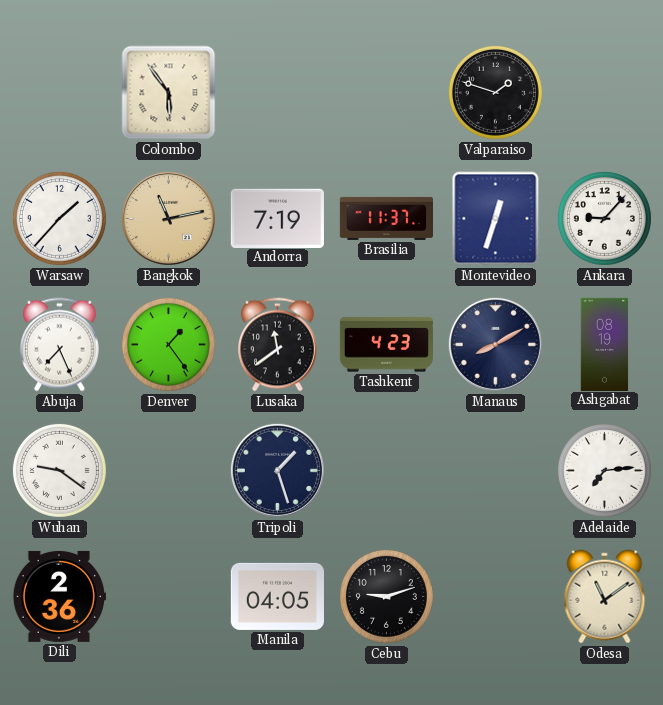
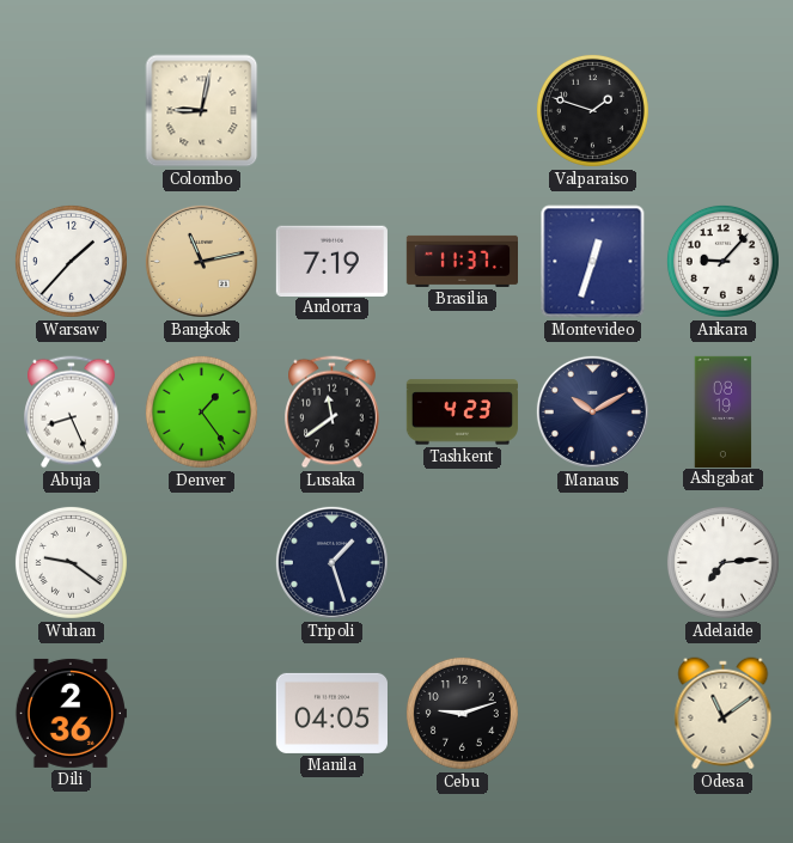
Colombo: 5:54 -> 9:02 (202, 111)
Abuja: 7:26 -> 8:26 (72, 413)
Manaus: 8:10 -> 10:10 (592, 411)
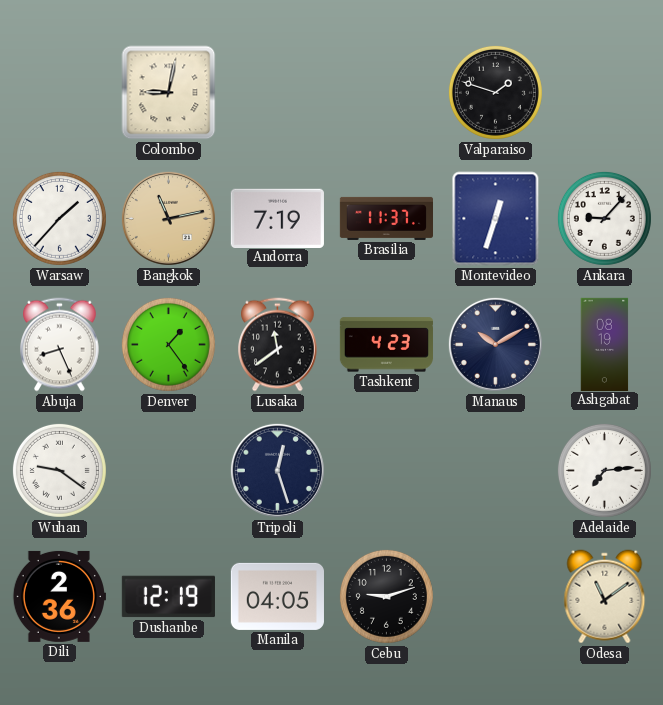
Tripoli: 1:27 -> 12:27 (277, 470)
Dushanbe: none -> 12:19 (168, 597)
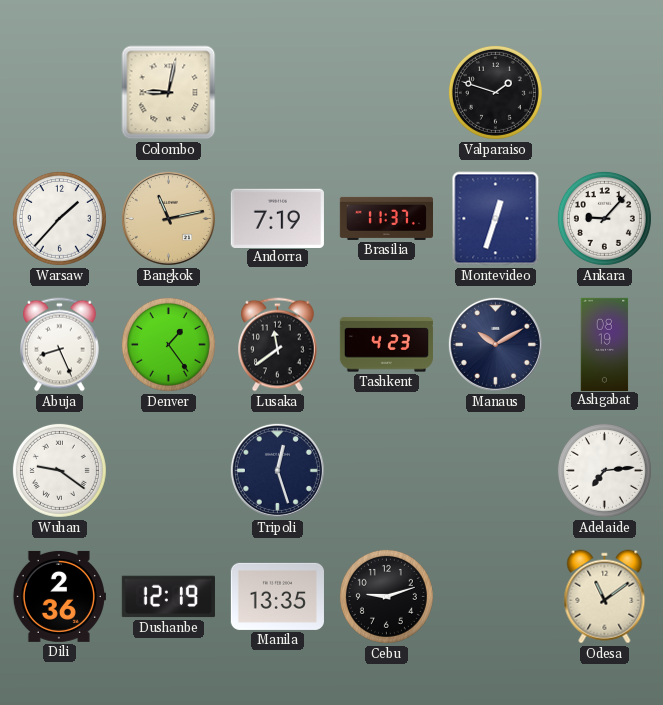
Manila: 04:05 -> 13:35 (277, 596)
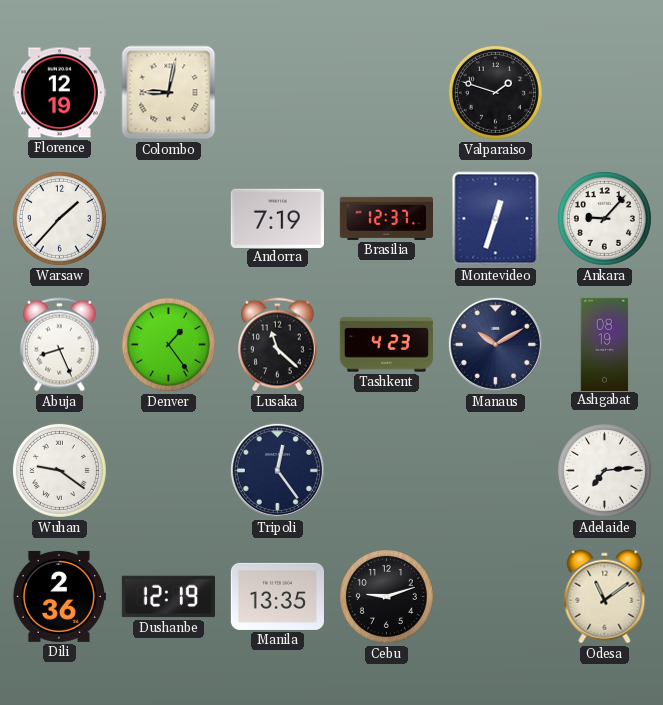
Florence: none -> 12:19 (59, 93)
Bangkok: 11:13 -> none (168, 218)
Brasilia: 11:37 -> 12:37 (386, 218)
Lusaka: 11:39 -> 11:22 (278, 345)
Tripoli: 12:27 -> 12:24 (277, 470)
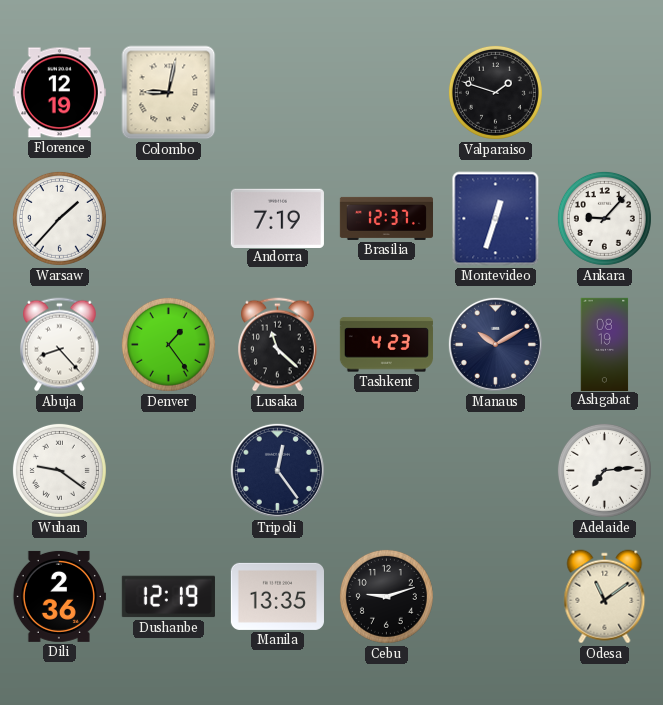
Abuja: 8:26 -> 8:23 (60, 345)
